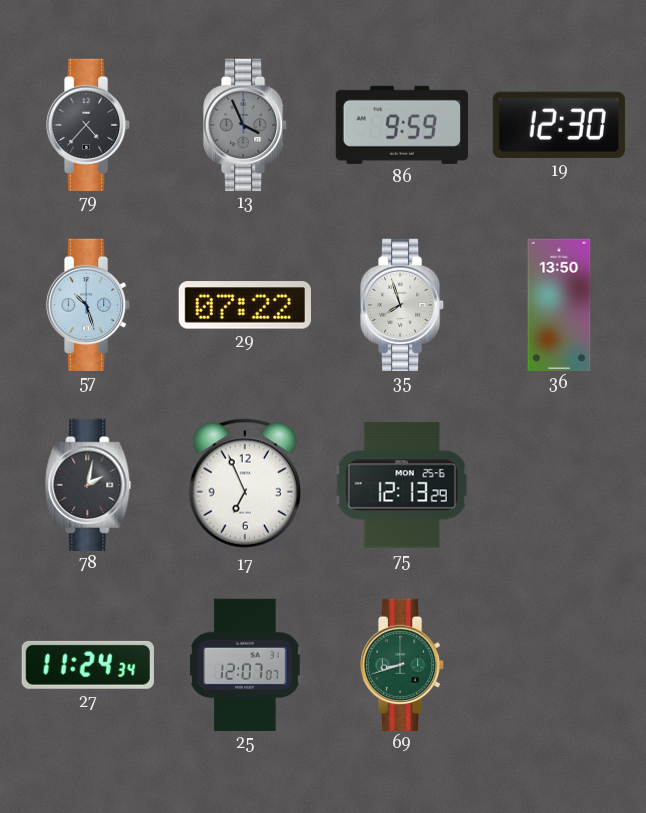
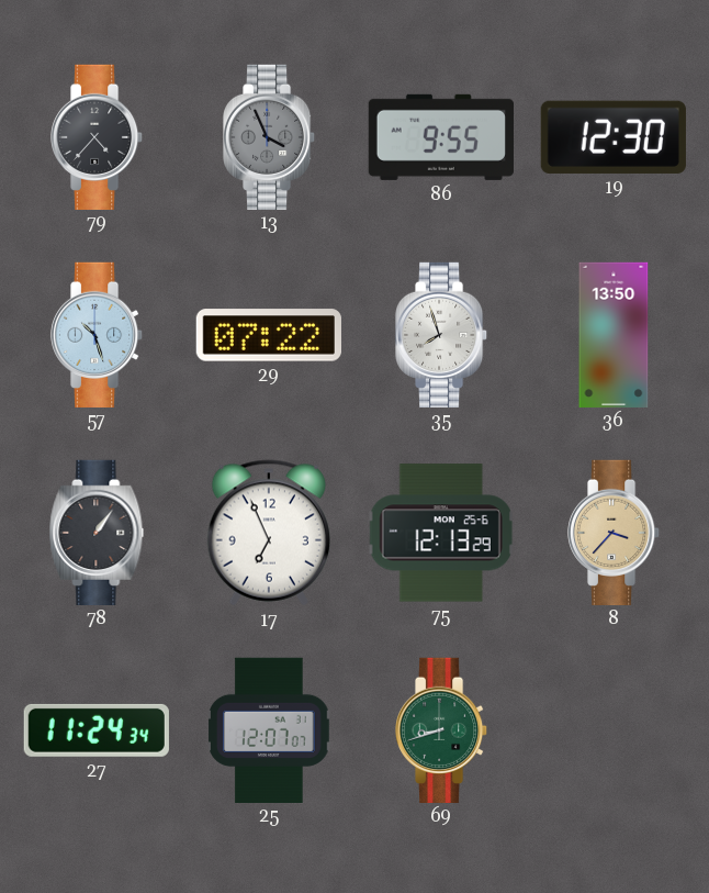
86: 9:59 -> 9:55 (441, 137)
78: 2:02 -> 1:06 (97, 532)
8: none -> 3:37 (615, 532)
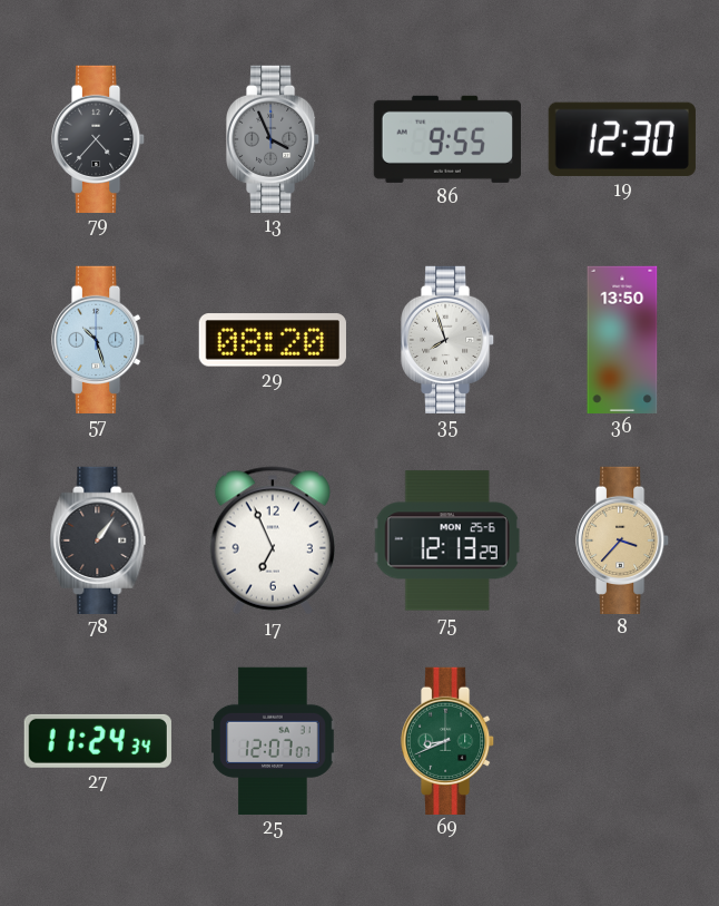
29: 07:22 -> 08:20 (273, 340)
69: 8:42 -> 8:41 (449, 740)
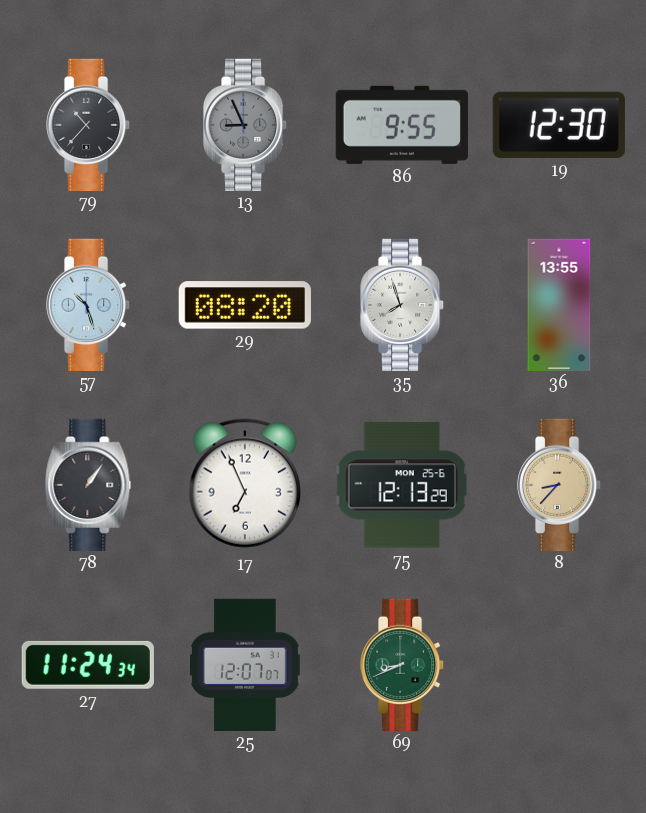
79: 4:37 -> 10:37 (89, 124)
13: 3:56 -> 8:56 (246, 124)
36: 13:50 -> 13:55 (559, 304)
8: 3:37 -> 8:37 (560, 484)
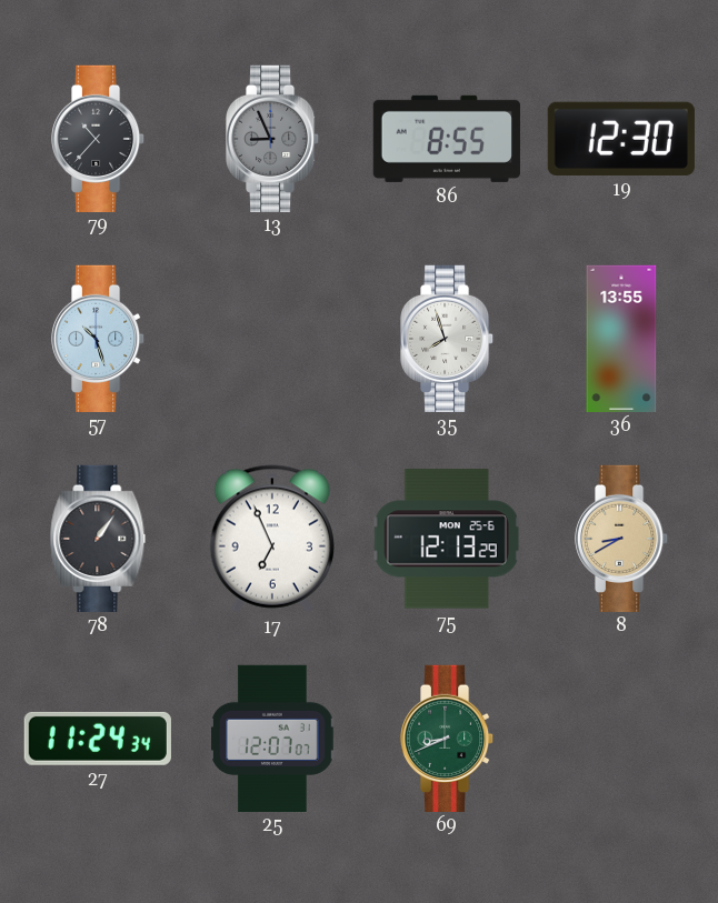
86: 9:55 -> 8:55 (447, 139)
29: 08:20 -> none (245, 305)
8: 8:37 -> 8:40 (622, 538)
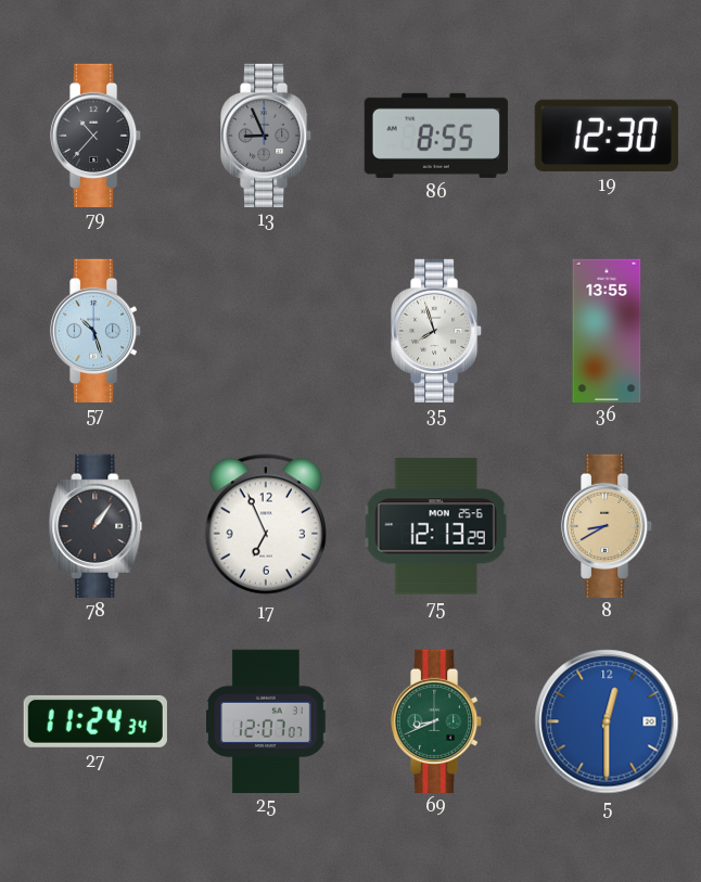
5: none -> 12:30 (607, 721)
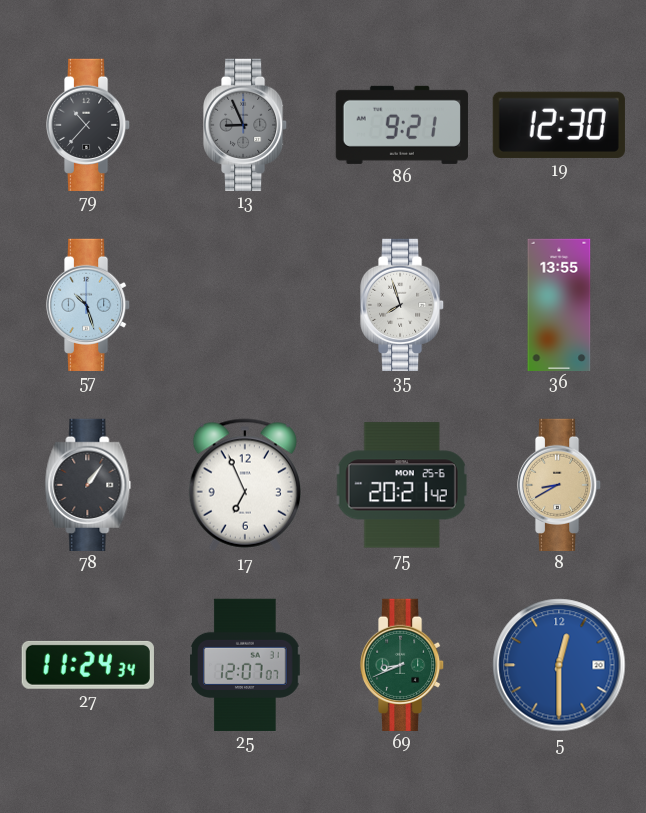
86: 8:55 -> 9:21 (402, 125)
75: 12:13 -> 20:21 (402, 485)
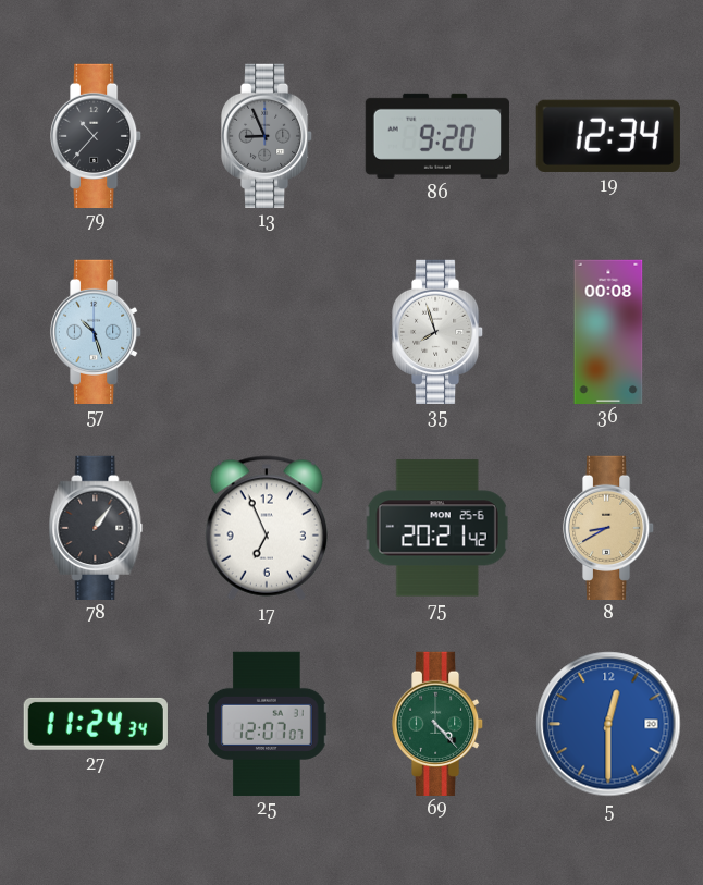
86: 9:21 -> 9:20 (437, 136)
19: 12:30 -> 12:34 (608, 136)
36: 13:55 -> 00:08 (608, 331)
69: 8:41 -> 4:23 (439, 723)
